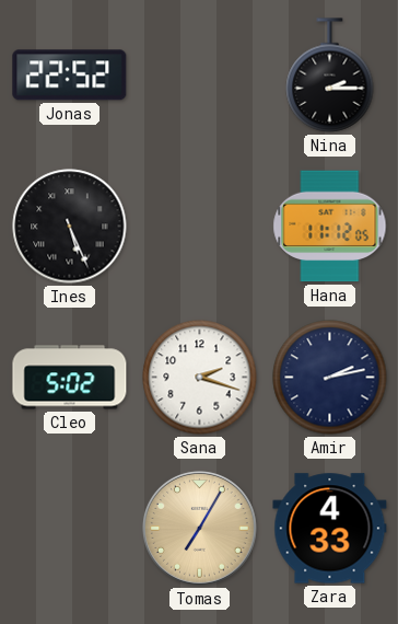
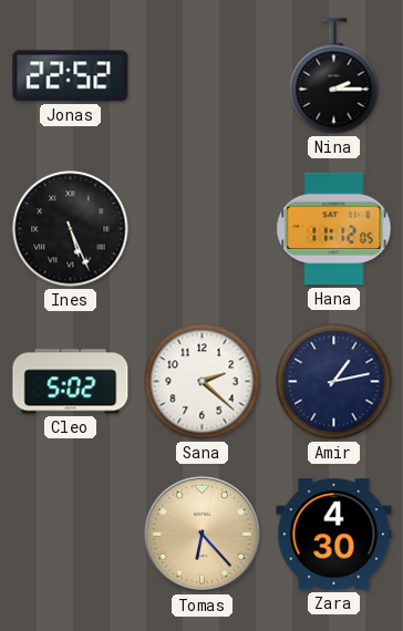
Sana: 2:18 -> 2:22 (203, 382)
Amir: 2:13 -> 1:13 (334, 382)
Tomas: 7:05 -> 6:23 (201, 534)
Zara: 4:33 -> 4:30 (334, 535)
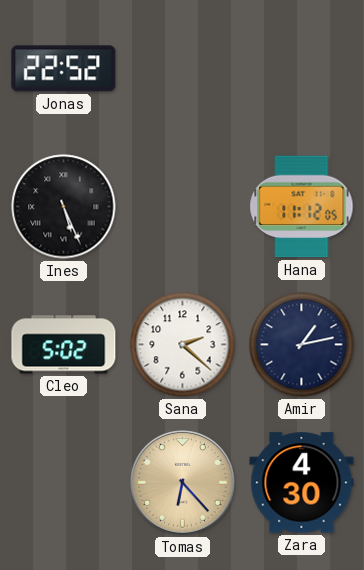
Nina: 2:15 -> none (334, 76)
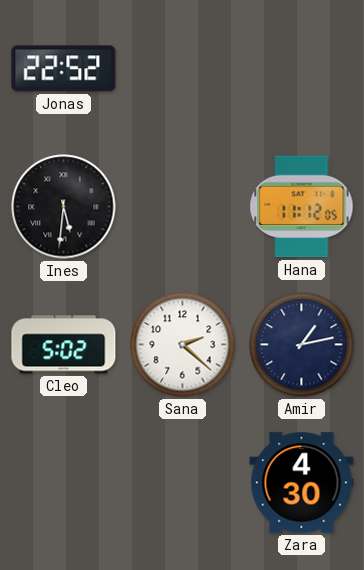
Ines: 5:26 -> 5:31 (64, 207)
Tomas: 6:23 -> none (182, 482)
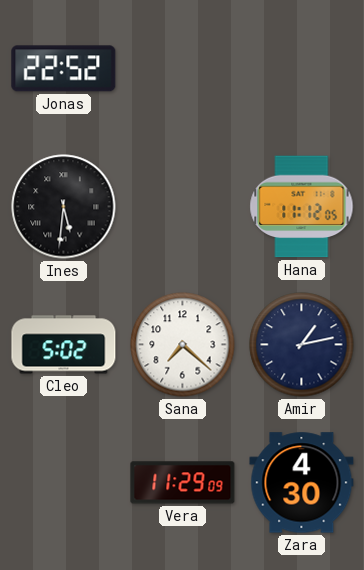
Sana: 2:22 -> 7:22 (183, 345)
Vera: none -> 11:29 (183, 483)
